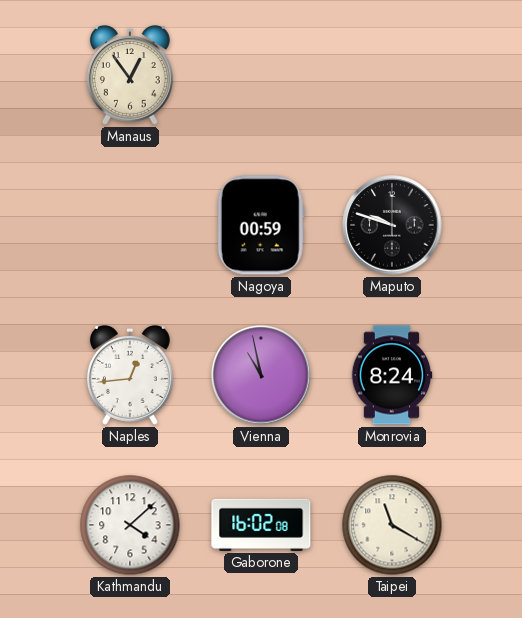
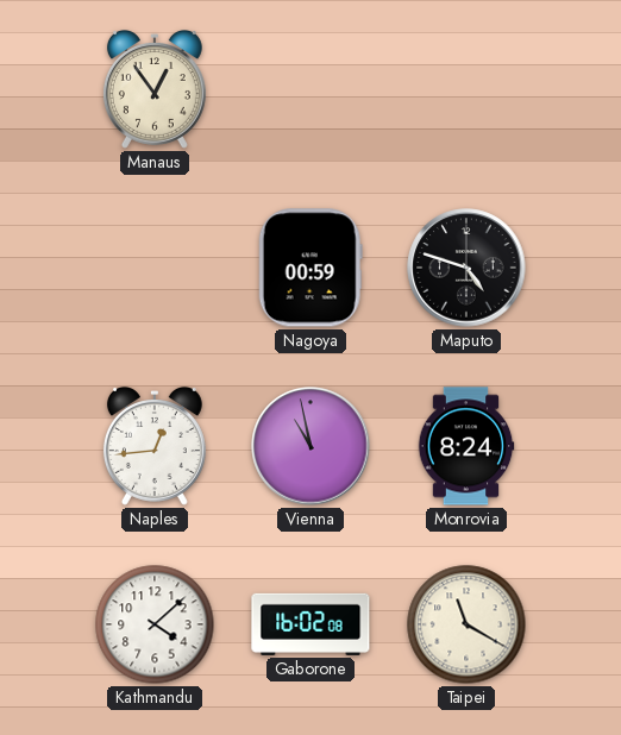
Maputo: 9:48 -> 4:48 (466, 268)
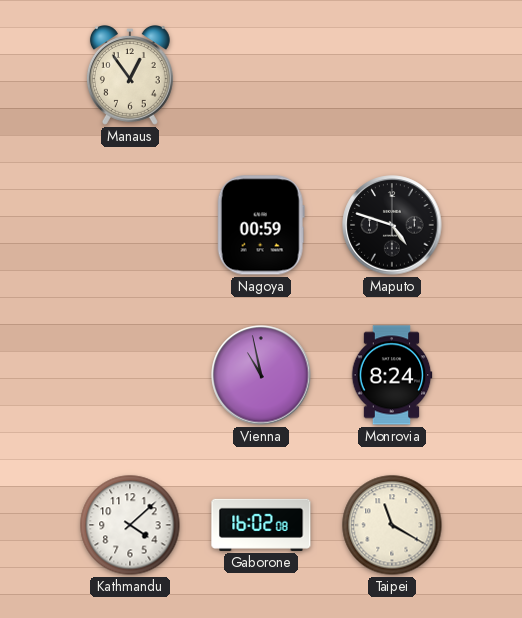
Naples: 12:44 -> none (155, 447)
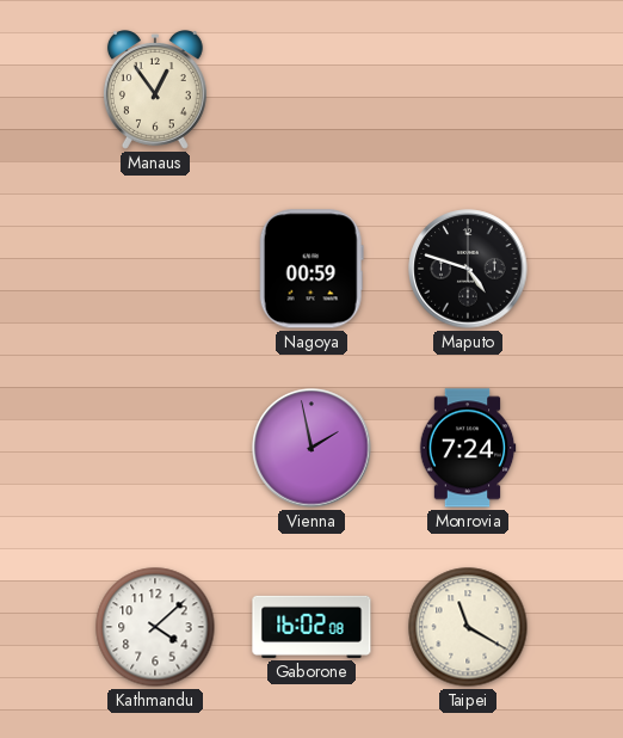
Vienna: 10:58 -> 1:58 (311, 448)
Monrovia: 8:24 -> 7:24 (468, 448)
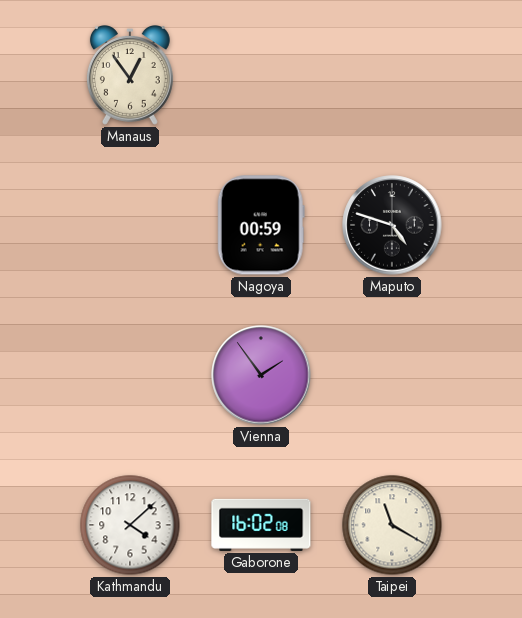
Vienna: 1:58 -> 1:54 (261, 375)
Monrovia: 7:24 -> none (468, 448)
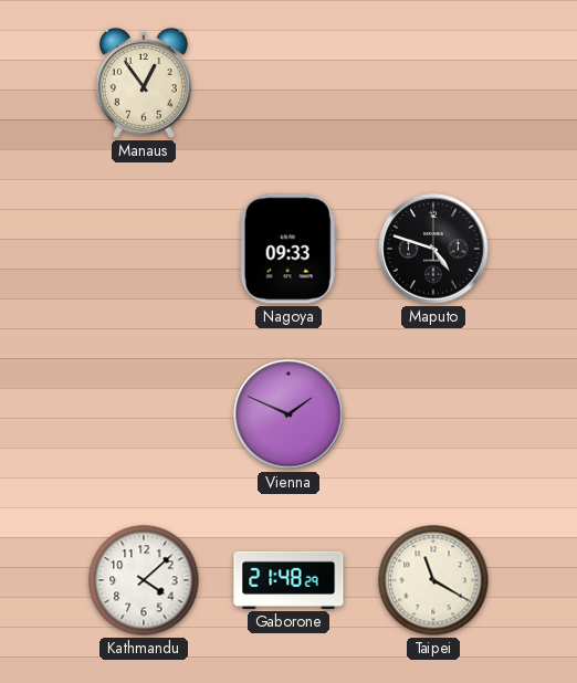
Nagoya: 00:59 -> 09:33 (288, 249)
Vienna: 1:54 -> 1:49 (288, 414)
Gaborone: 16:02 -> 21:48 (288, 580)
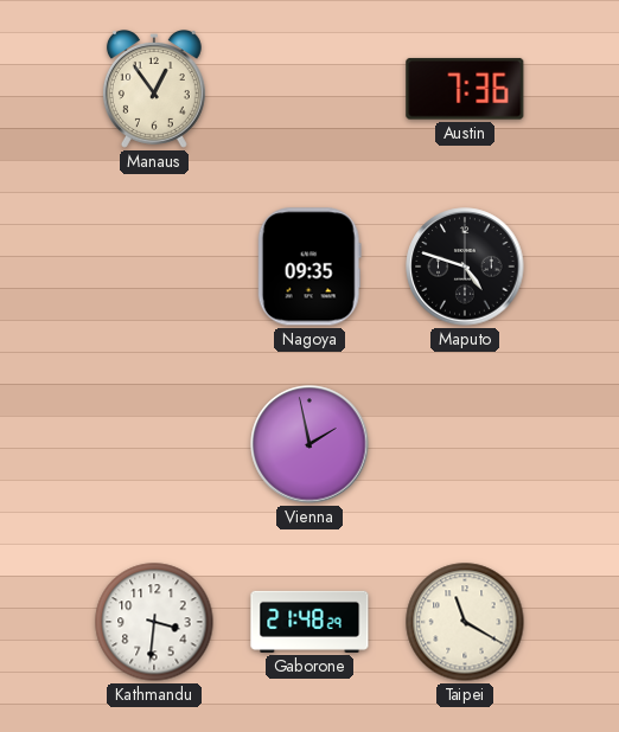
Austin: none -> 7:36 (465, 89)
Nagoya: 09:33 -> 09:35 (309, 267)
Vienna: 1:49 -> 1:58 (309, 444)
Kathmandu: 4:08 -> 3:31 (154, 622)
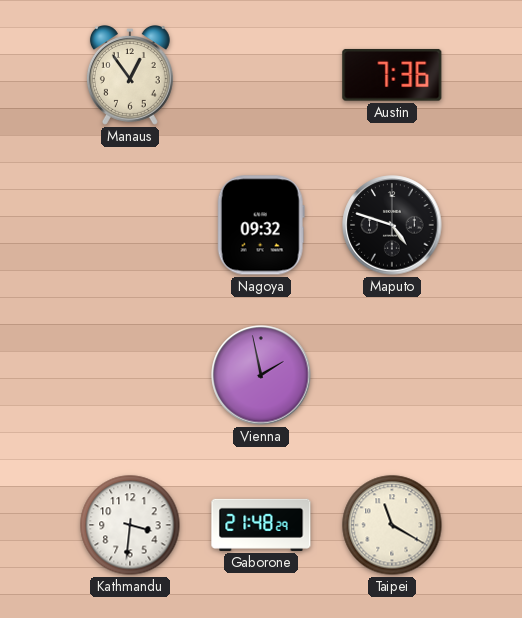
Nagoya: 09:35 -> 09:32 (261, 225)
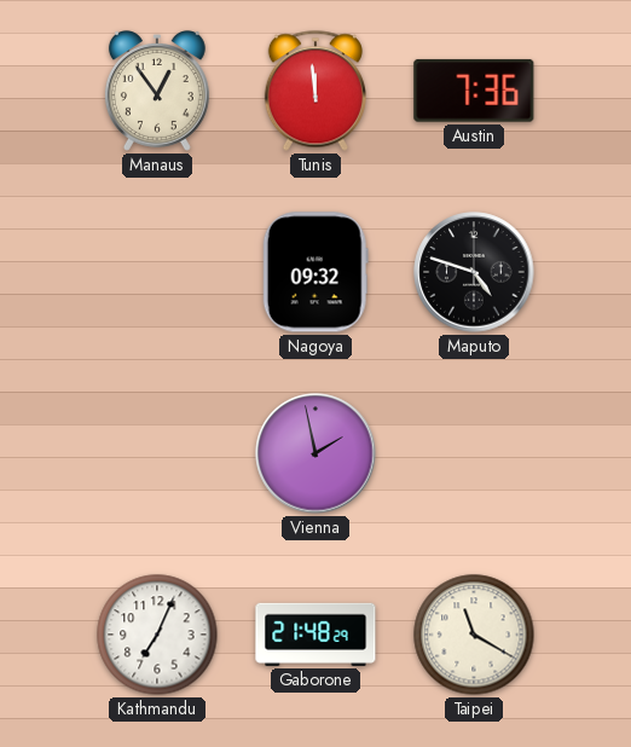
Tunis: none -> 11:59 (315, 91)
Kathmandu: 3:31 -> 7:04 (157, 635)
